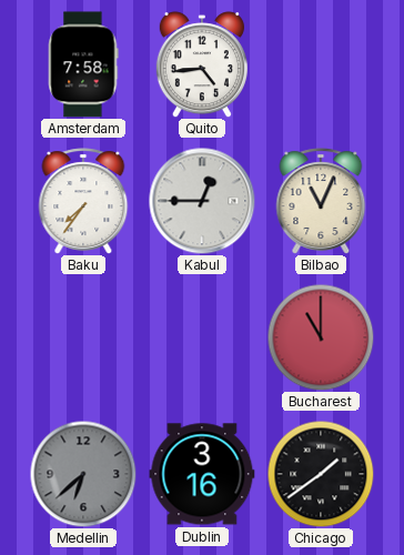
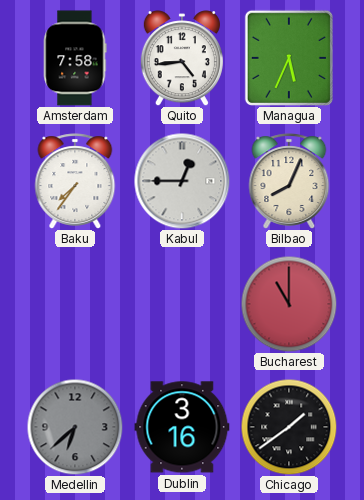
Managua: none -> 5:34 (289, 58)
Bilbao: 11:04 -> 8:04 (289, 181)
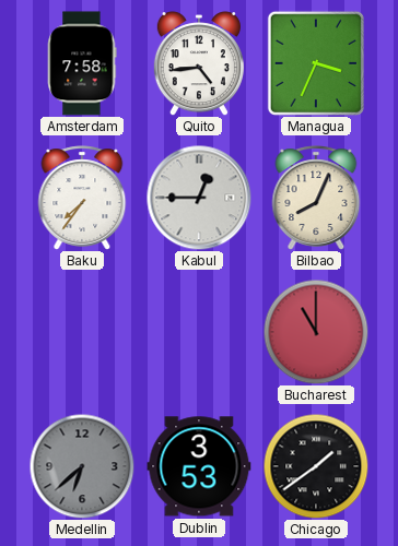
Managua: 5:34 -> 3:34 (316, 63)
Dublin: 3:16 -> 3:53 (199, 466)
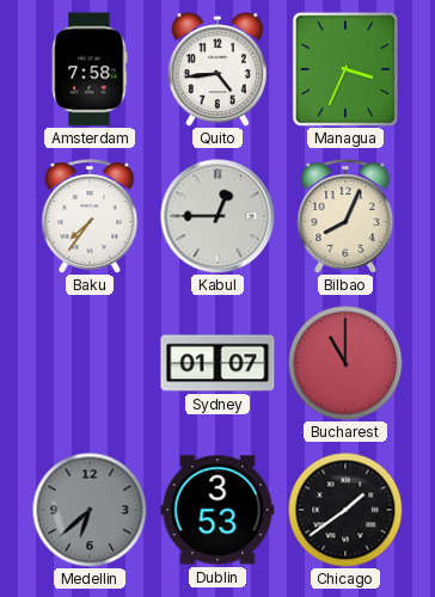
Sydney: none -> 01:07 (217, 363)
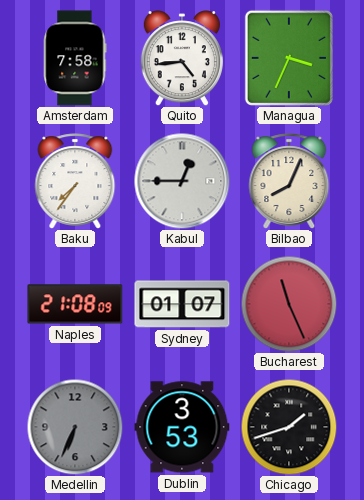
Naples: none -> 21:08 (75, 304)
Bucharest: 11:00 -> 11:26 (289, 304)
Medellin: 6:38 -> 6:34 (75, 427)
Chicago: 1:39 -> 1:42 (289, 427)
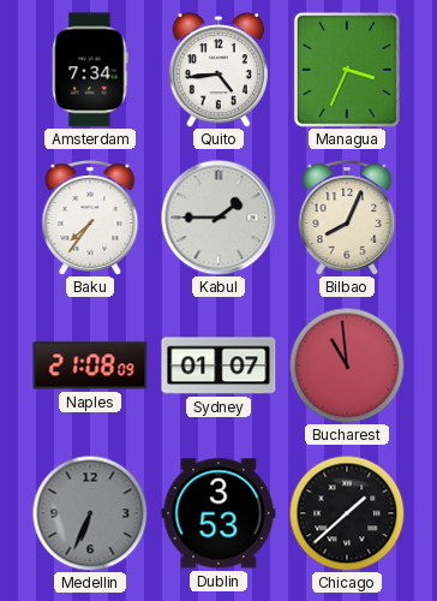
Amsterdam: 7:58 -> 7:34 (90, 70)
Kabul: 12:45 -> 1:45 (218, 218)
Bucharest: 11:26 -> 10:59 (347, 365)
Chicago: 1:42 -> 1:38 (347, 513)
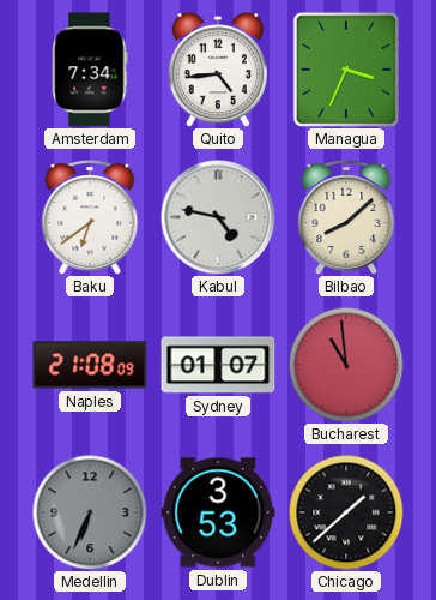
Baku: 7:36 -> 6:39 (90, 217)
Kabul: 1:45 -> 4:47 (218, 217)
Bilbao: 8:04 -> 8:08 (346, 217)
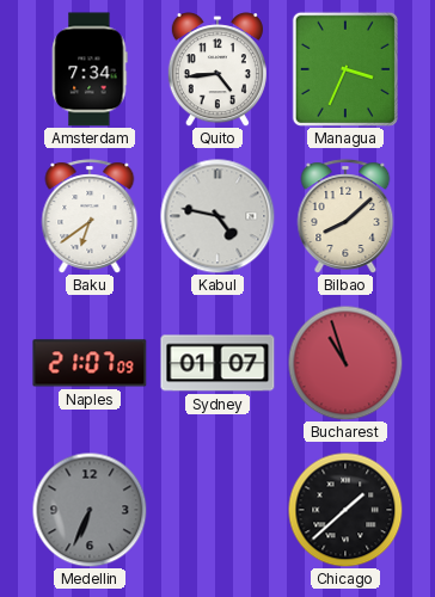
Naples: 21:08 -> 21:07 (90, 363)
Bucharest: 10:59 -> 10:57 (345, 363)
Dublin: 3:53 -> none (218, 512)
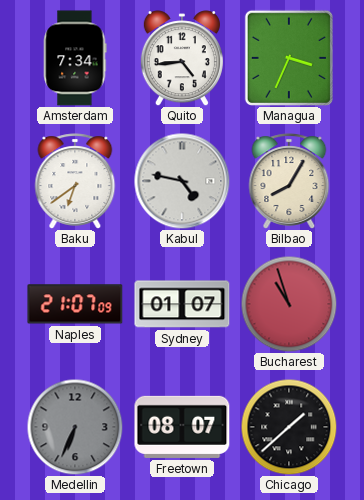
Bilbao: 8:08 -> 8:05 (289, 181)
Freetown: none -> 08:07 (182, 427)
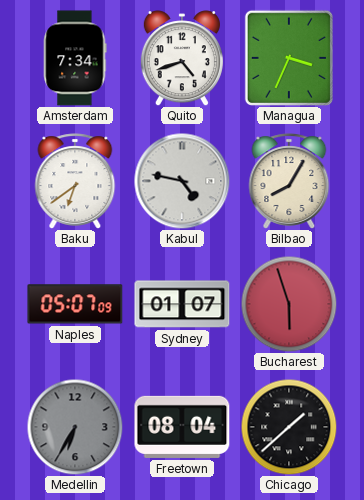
Quito: 4:44 -> 4:42 (182, 58)
Naples: 21:07 -> 05:07 (75, 304)
Bucharest: 10:57 -> 5:57 (289, 304)
Medellin: 6:34 -> 6:35 (75, 427)
Freetown: 08:07 -> 08:04 (182, 427)
